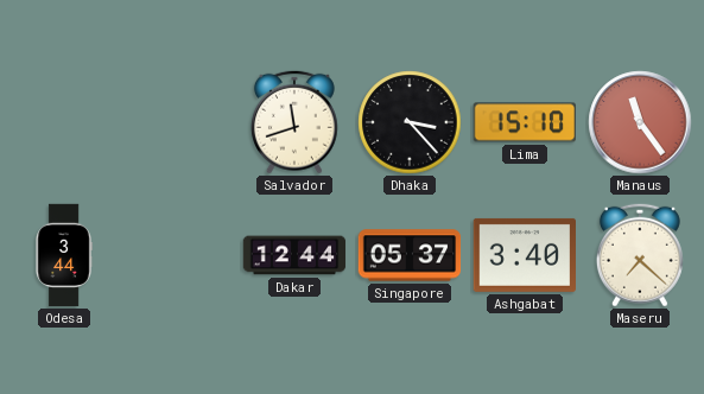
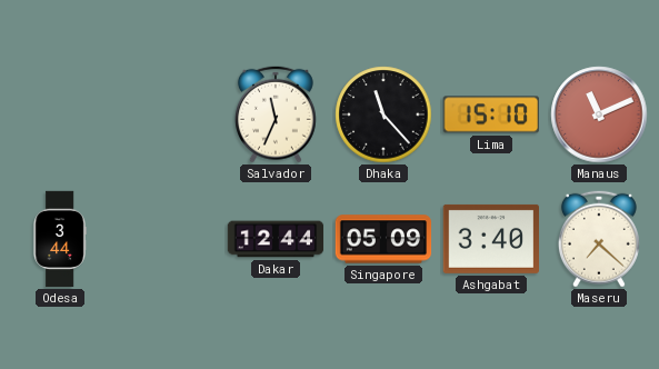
Salvador: 11:42 -> 11:34 (276, 114)
Dhaka: 3:23 -> 11:23 (383, 114)
Manaus: 11:24 -> 11:11 (599, 114)
Singapore: 05:37 -> 05:09 (383, 239)
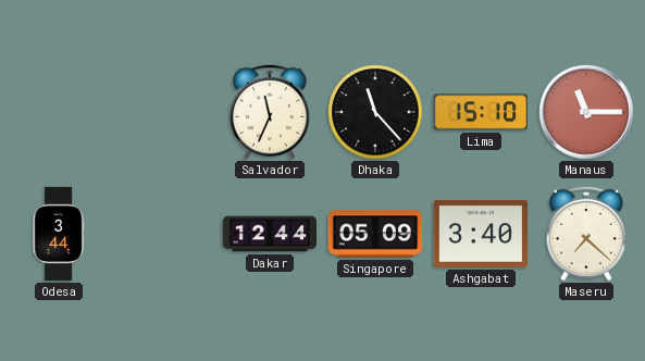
Manaus: 11:11 -> 11:15 (586, 112)
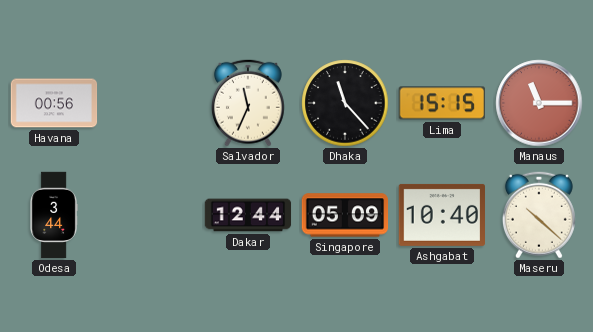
Havana: none -> 00:56 (54, 103)
Lima: 15:10 -> 15:15 (441, 103)
Ashgabat: 3:40 -> 10:40 (441, 215)
Maseru: 7:22 -> 10:22 (539, 215)
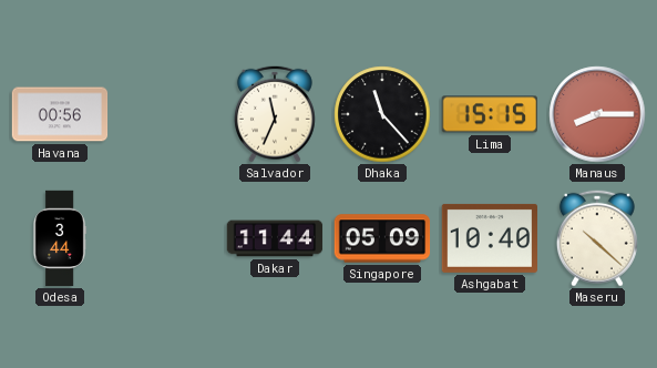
Manaus: 11:15 -> 8:15 (597, 114)
Dakar: 12:44 -> 11:44 (275, 238)
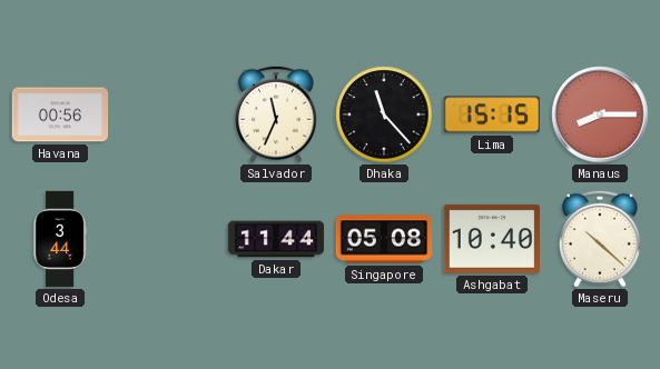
Singapore: 05:09 -> 05:08 (384, 239)
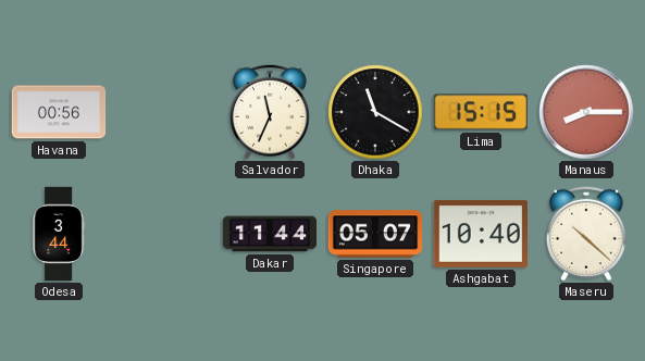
Dhaka: 11:23 -> 11:20 (375, 112)
Singapore: 05:08 -> 05:07 (375, 234)
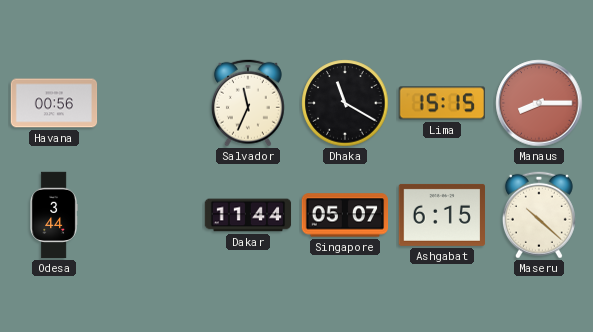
Ashgabat: 10:40 -> 6:15 (441, 215)
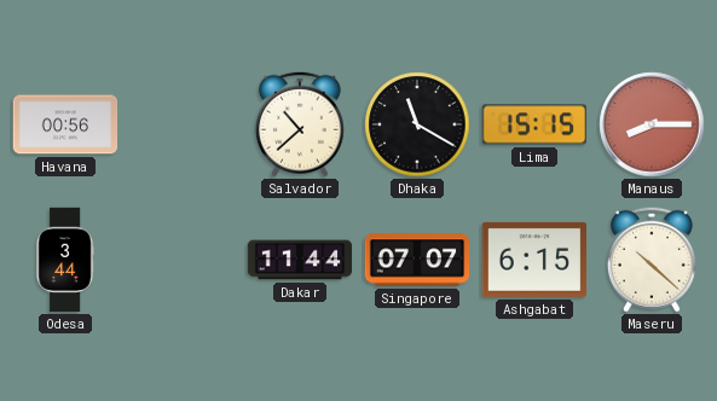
Salvador: 11:34 -> 10:38 (300, 124)
Singapore: 05:07 -> 07:07 (417, 260)
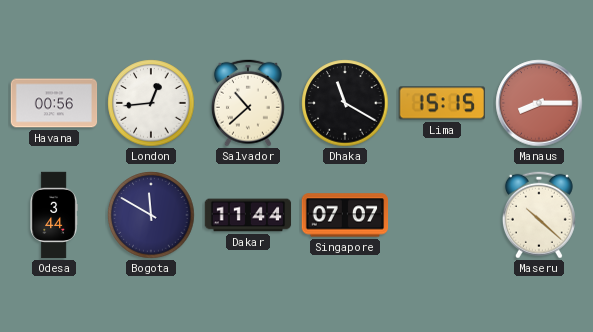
London: none -> 12:44 (151, 103)
Bogota: none -> 11:50 (151, 215)
Ashgabat: 6:15 -> none (533, 260)
